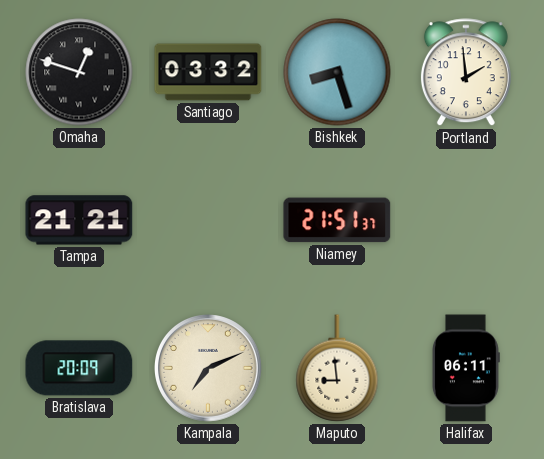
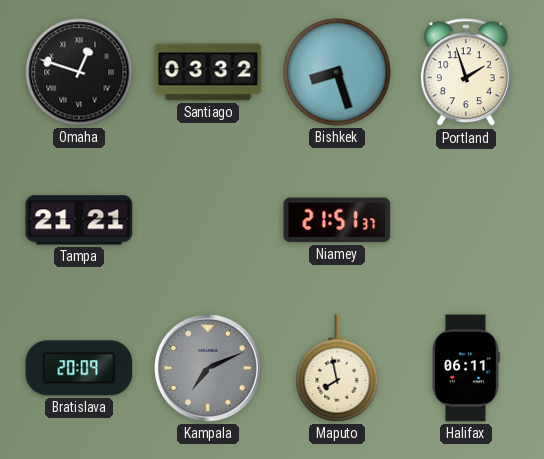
Portland: 1:59 -> 1:57 (466, 73)
Kampala dial: cream -> grey (209, 369)
Maputo: 8:59 -> 7:58 (337, 368)
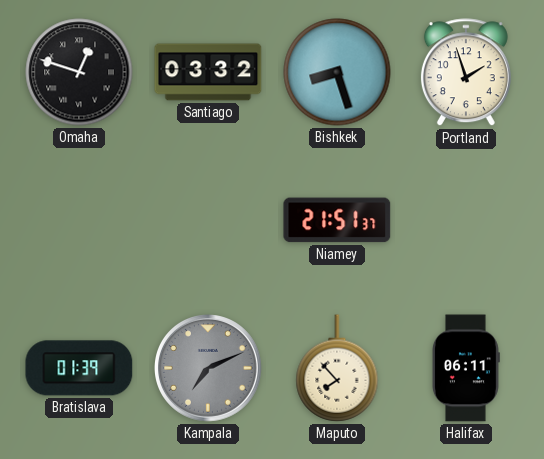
Tampa: 21:21 -> none (79, 220)
Bratislava: 20:09 -> 01:39 (79, 368)
Maputo: 7:58 -> 7:53 (337, 368)
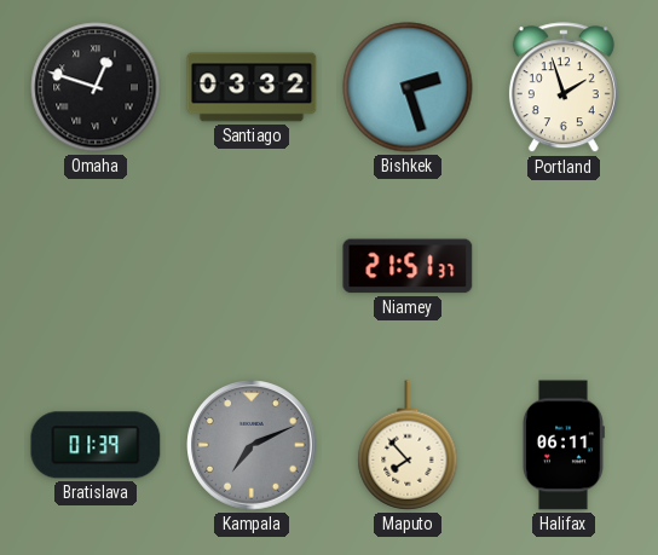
Bishkek: 8:27 -> 2:27 (408, 87)
